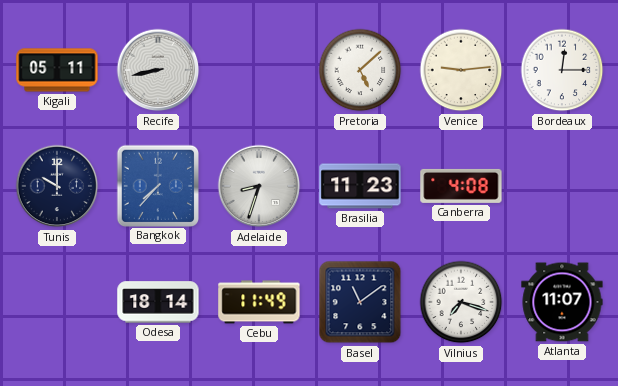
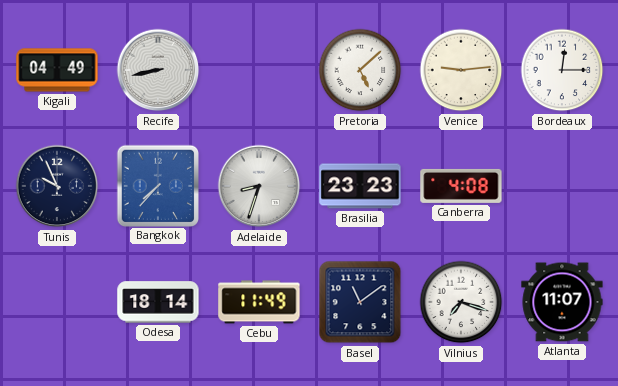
Kigali: 05:11 -> 04:49 (57, 70)
Tunis: 10:00 -> 9:56 (57, 186)
Brasilia: 11:23 -> 23:23 (360, 186)
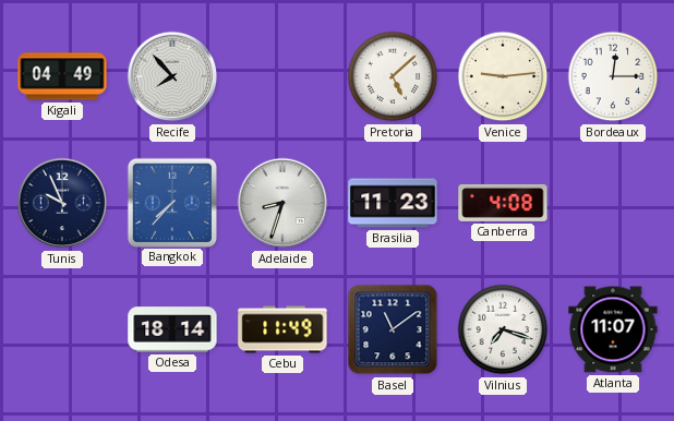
Recife: 8:43 -> 7:53 (172, 76)
Brasilia: 23:23 -> 11:23 (393, 203)
